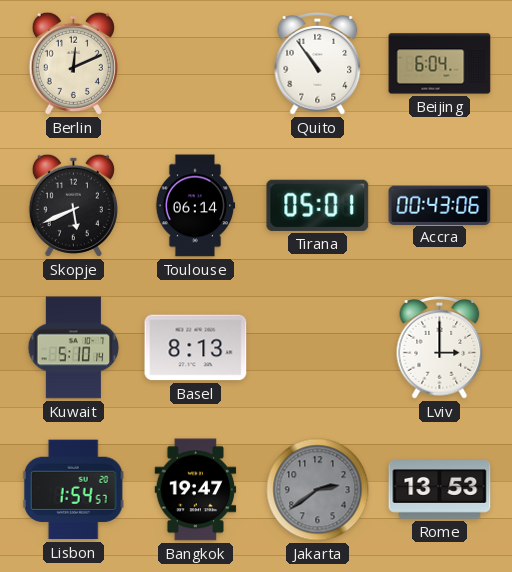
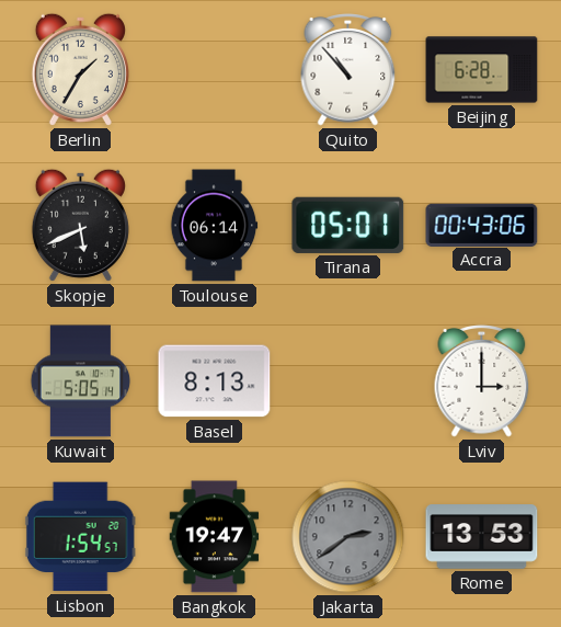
Berlin: 12:11 -> 1:35 (80, 69)
Quito: 10:54 -> 10:53 (348, 70)
Beijing: 6:04 -> 6:28 (482, 70)
Kuwait: 5:10 -> 5:05 (81, 381)
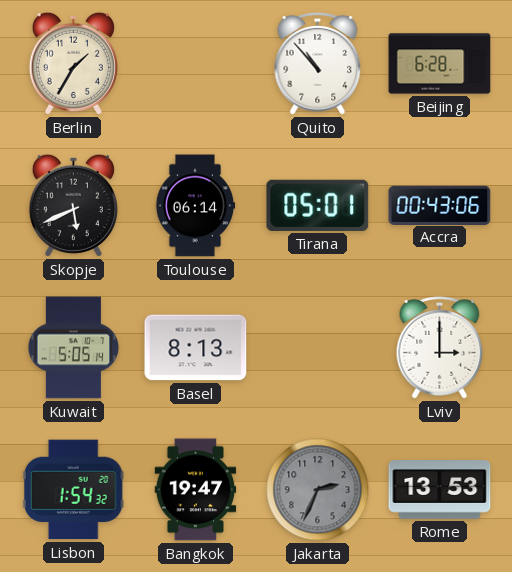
Lisbon: 1:54:57 -> 1:54:32 (73, 490)
Jakarta: 2:39 -> 2:34 (318, 490)
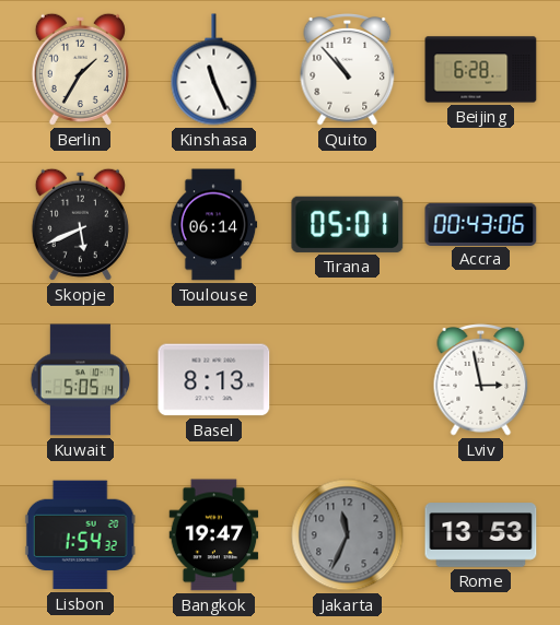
Kinshasa: none -> 11:26 (214, 70)
Lviv: 3:00 -> 2:58 (481, 380)
Jakarta: 2:34 -> 11:34 (348, 535)
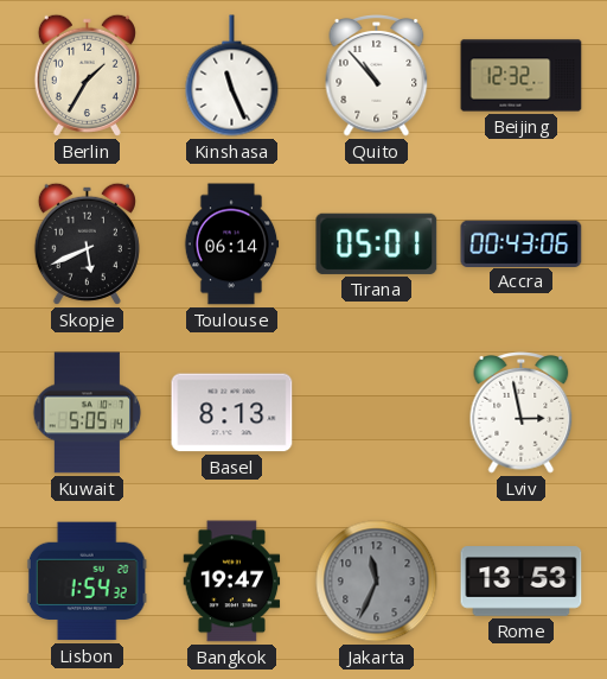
Beijing: 6:28 -> 12:32 (522, 76)
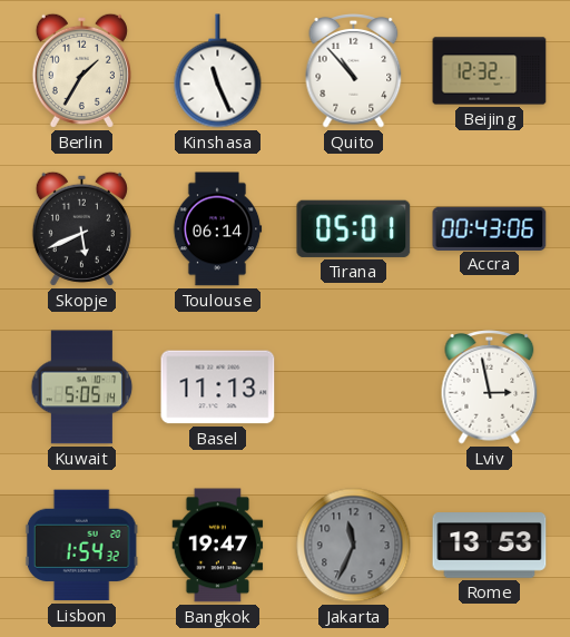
Basel: 8:13 -> 11:13 (218, 388)
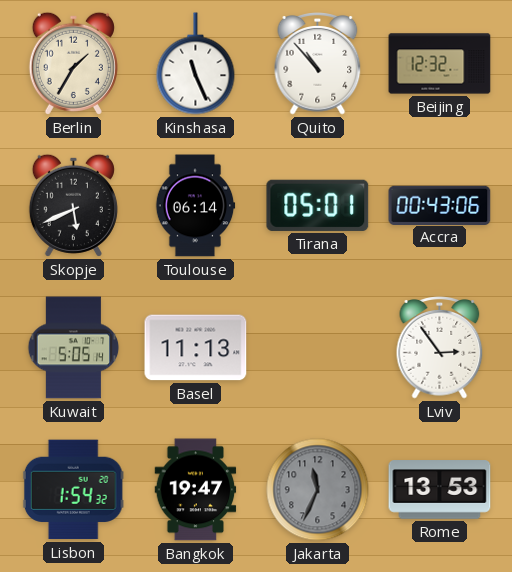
Lviv: 2:58 -> 2:54 (440, 348)
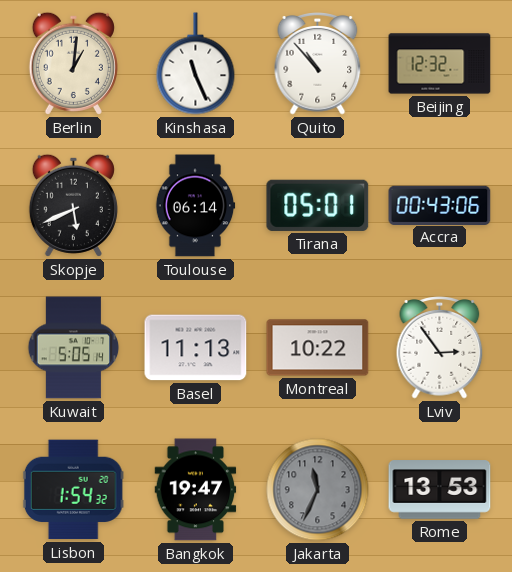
Berlin: 1:35 -> 1:01 (73, 63)
Montreal: none -> 10:22 (318, 348)
